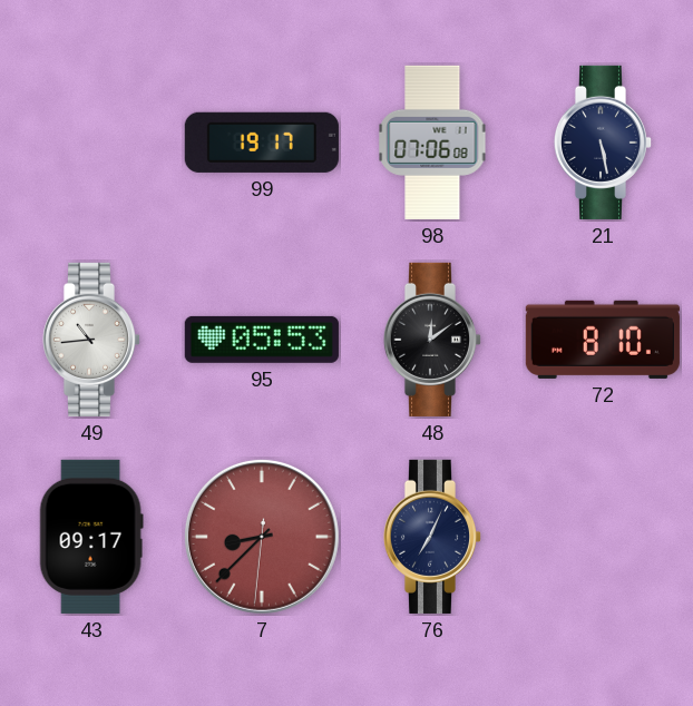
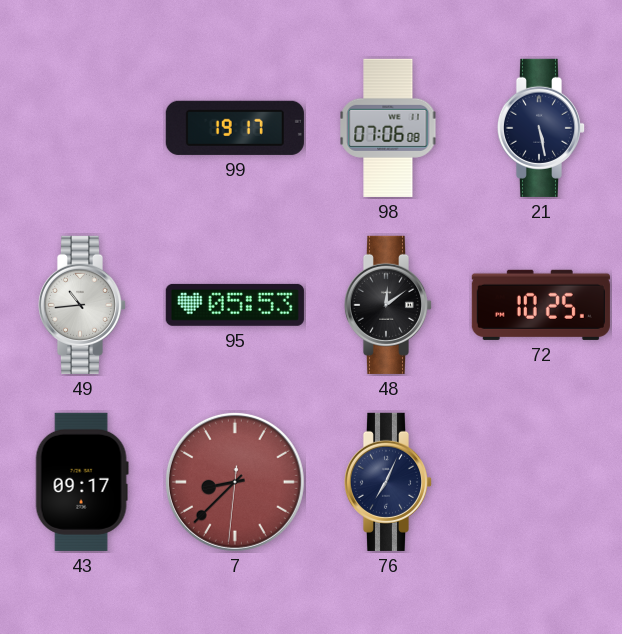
72: 8:10 -> 10:25 (541, 305)
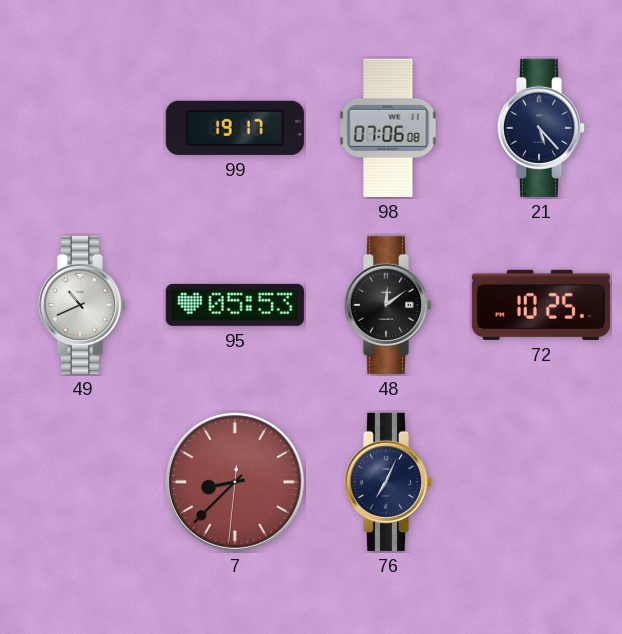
21: 5:28 -> 5:23 (541, 128)
49: 10:44 -> 10:41 (82, 305)
43: 09:17 -> none (82, 482)
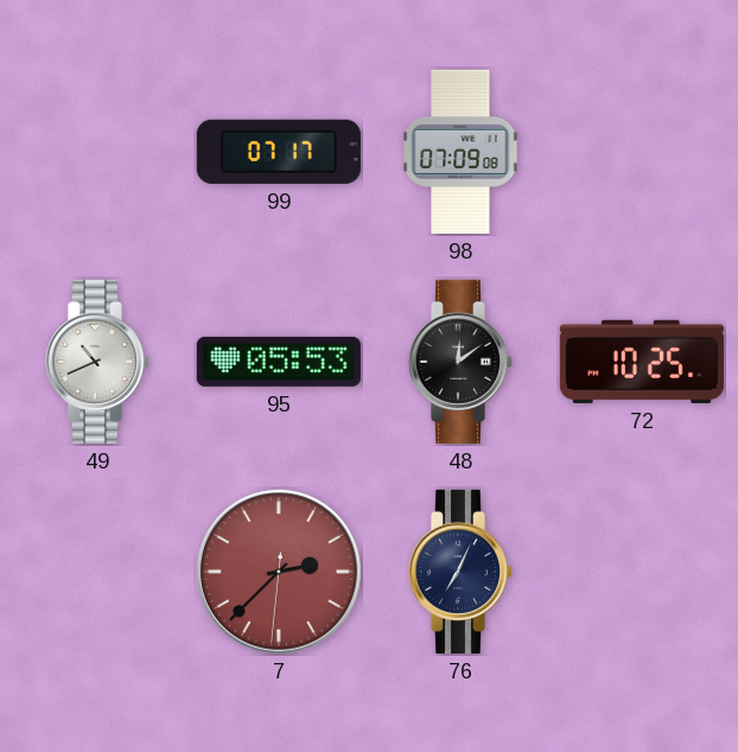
99: 19:17 -> 07:17 (279, 152)
98: 07:06 -> 07:09 (460, 152)
21: 5:23 -> none (541, 128)
7: 8:37 -> 2:37 (279, 572)
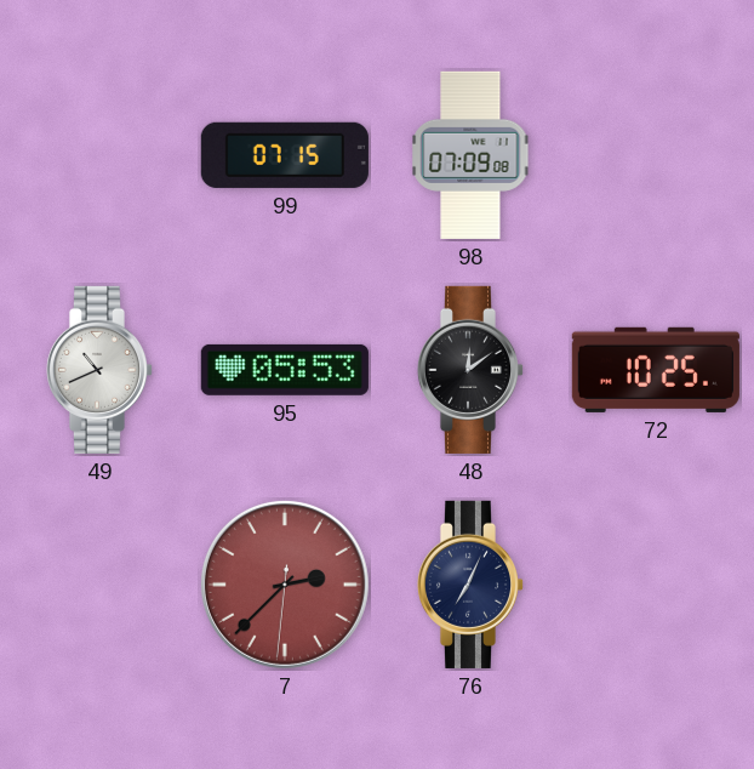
99: 07:17 -> 07:15 (285, 155)
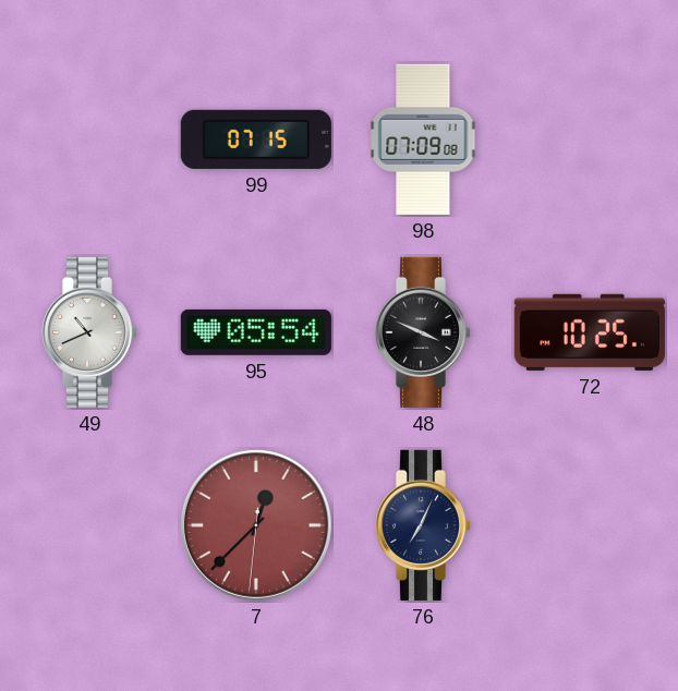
95: 05:53 -> 05:54 (256, 332)
48: 12:09 -> 3:49 (423, 332)
7: 2:37 -> 12:37 (256, 525)
